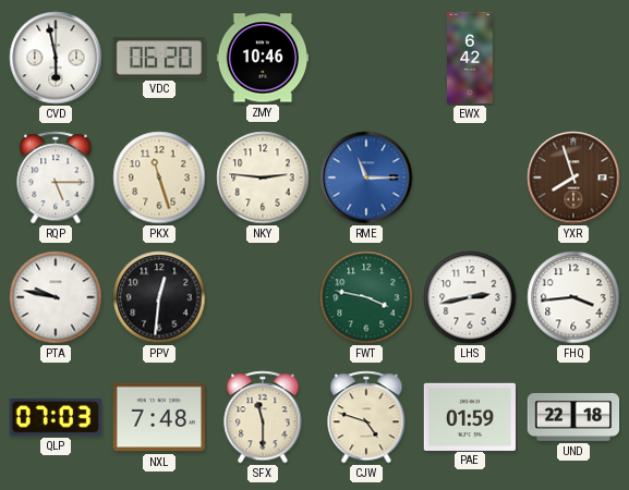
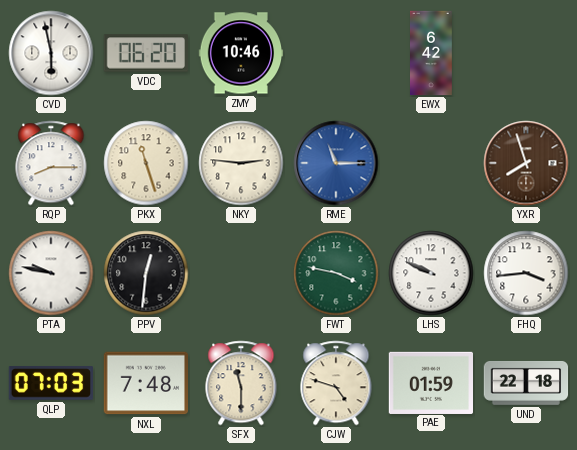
RQP: 5:15 -> 8:15 (51, 163)
LHS: 2:43 -> 9:49 (431, 273)
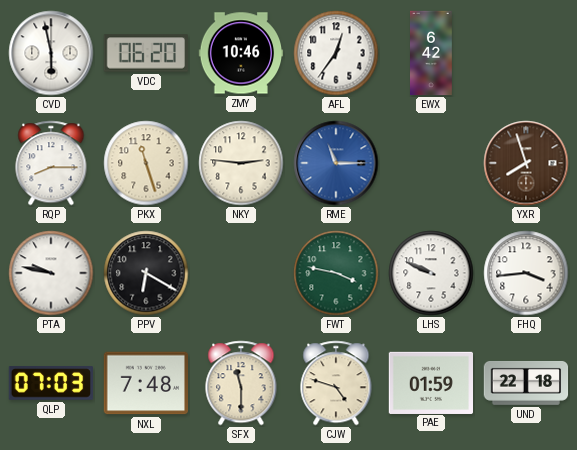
AFL: none -> 12:36 (336, 53)
PPV: 12:31 -> 6:20 (146, 273)
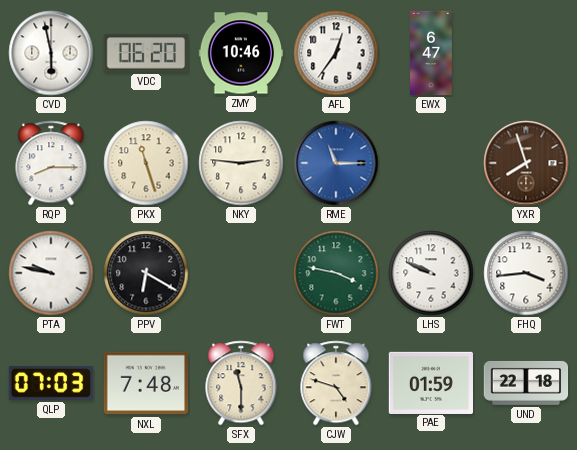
EWX: 6:42 -> 6:47 (432, 53)
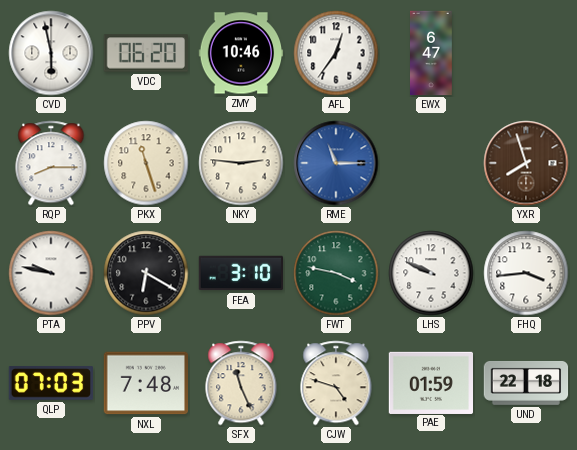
FEA: none -> 3:10 (241, 273)
SFX: 11:30 -> 11:26 (241, 383)
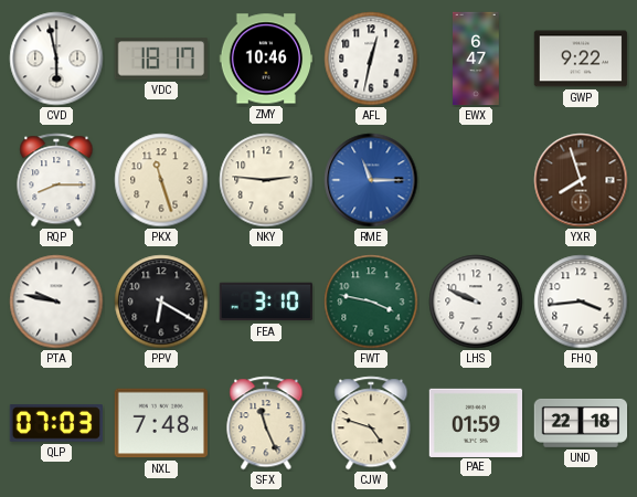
VDC: 06:20 -> 18:17 (160, 59)
AFL: 12:36 -> 12:32 (371, 59)
GWP: none -> 9:22 (581, 59)
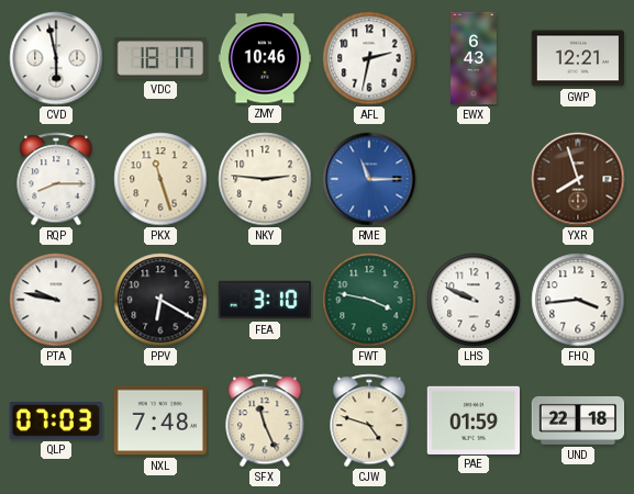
AFL: 12:32 -> 2:32 (369, 58)
EWX: 6:47 -> 6:43 (475, 58)
GWP: 9:22 -> 12:21 (578, 58)
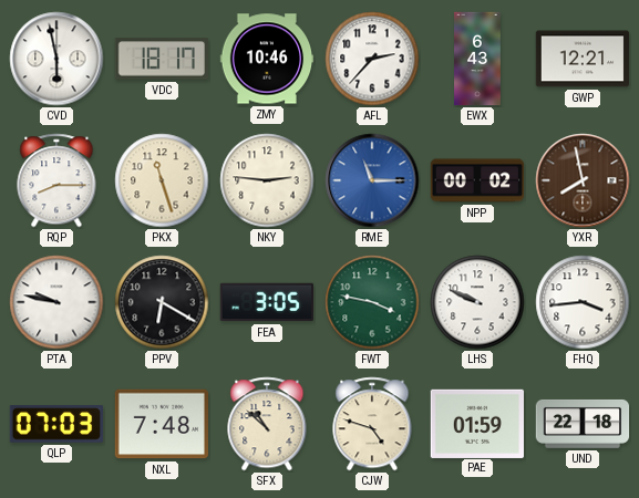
AFL: 2:32 -> 2:37 (372, 59)
NPP: none -> 00:02 (477, 180)
YXR: 7:57 -> 7:58 (583, 180)
FEA: 3:10 -> 3:05 (267, 302)
SFX: 11:26 -> 10:52 (267, 424)
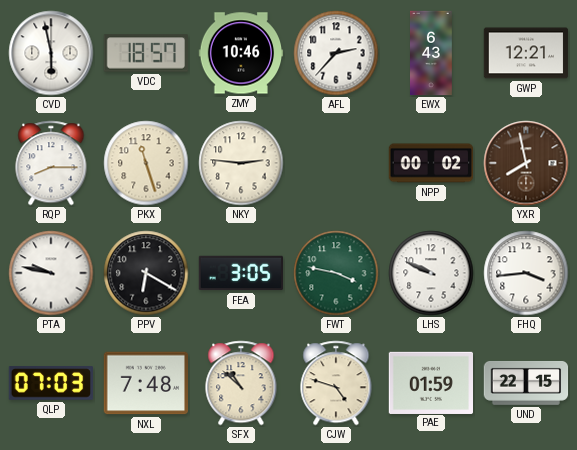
VDC: 18:17 -> 18:57 (145, 53)
RME: 11:15 -> none (372, 180)
UND: 22:18 -> 22:15 (526, 383)
